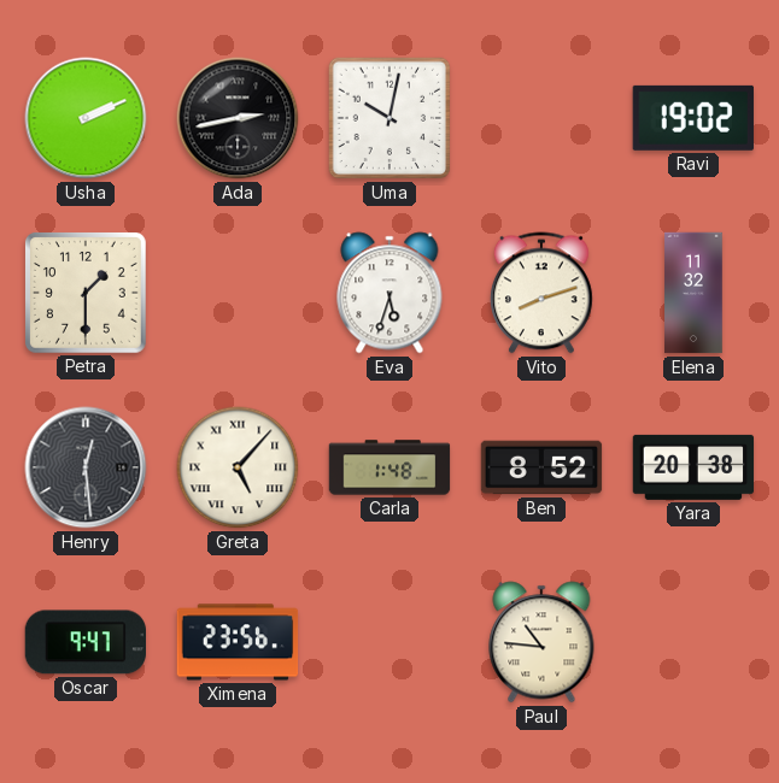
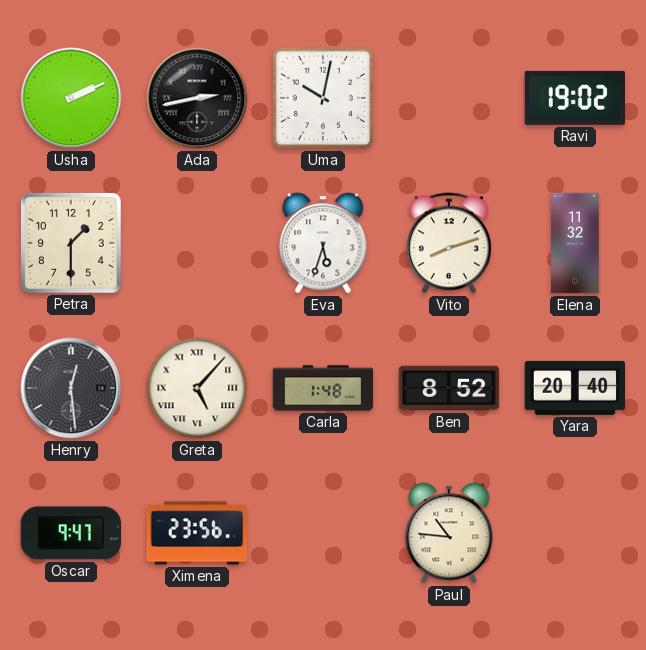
Yara: 20:38 -> 20:40 (575, 388)
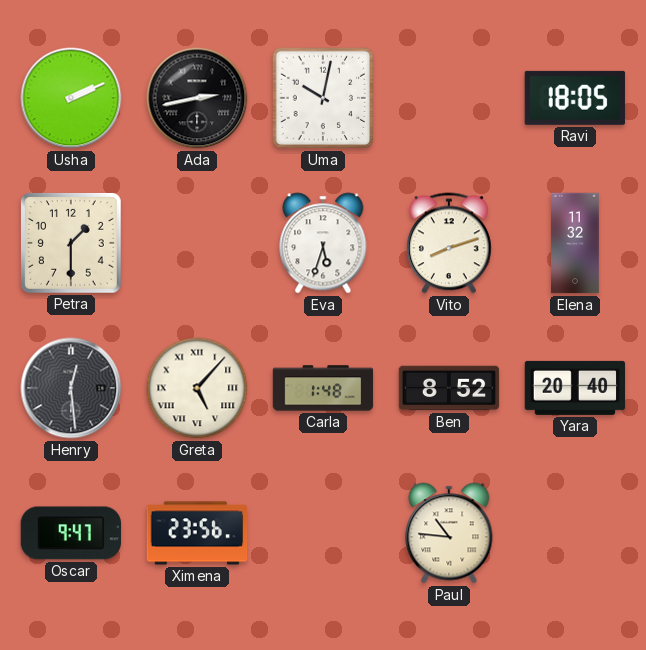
Ravi: 19:02 -> 18:05 (575, 98)
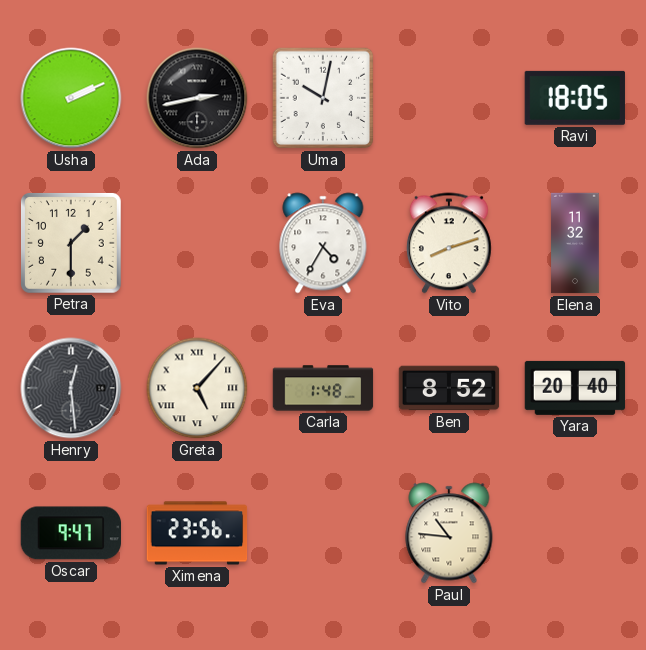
Eva: 5:33 -> 4:35 (323, 243)
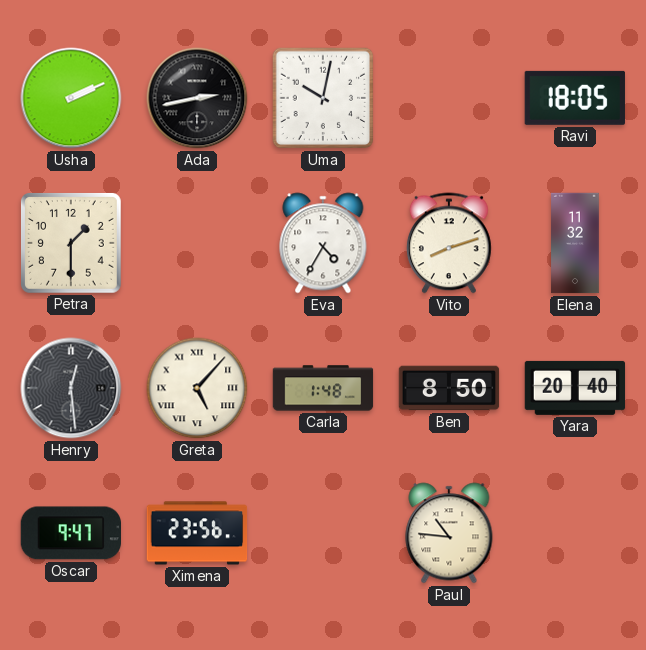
Ben: 8:52 -> 8:50 (449, 388)
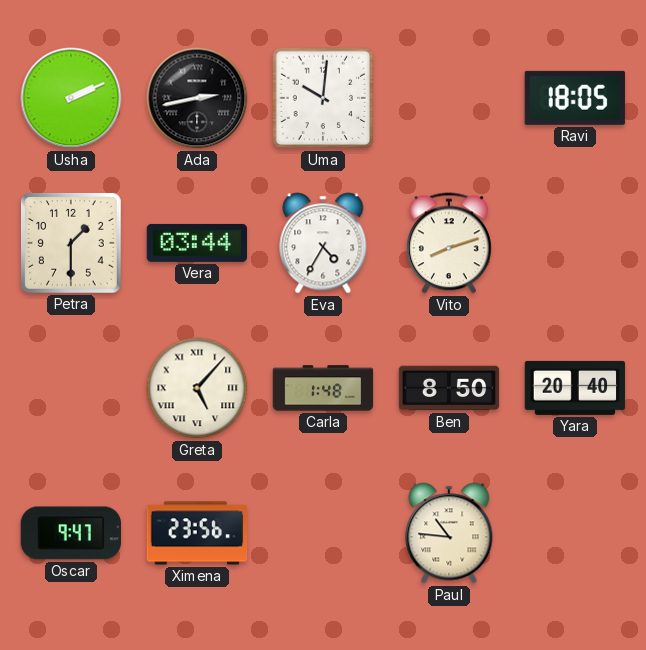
Uma: 10:02 -> 10:01 (323, 98)
Vera: none -> 03:44 (197, 243)
Elena: 11:32 -> none (575, 243)
Henry: 12:29 -> none (71, 388)
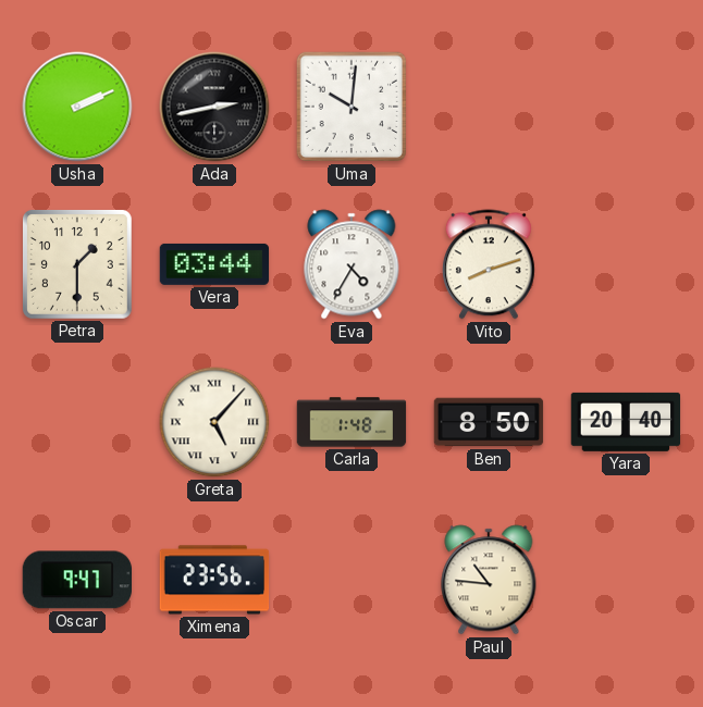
Ravi: 18:05 -> none (575, 98)
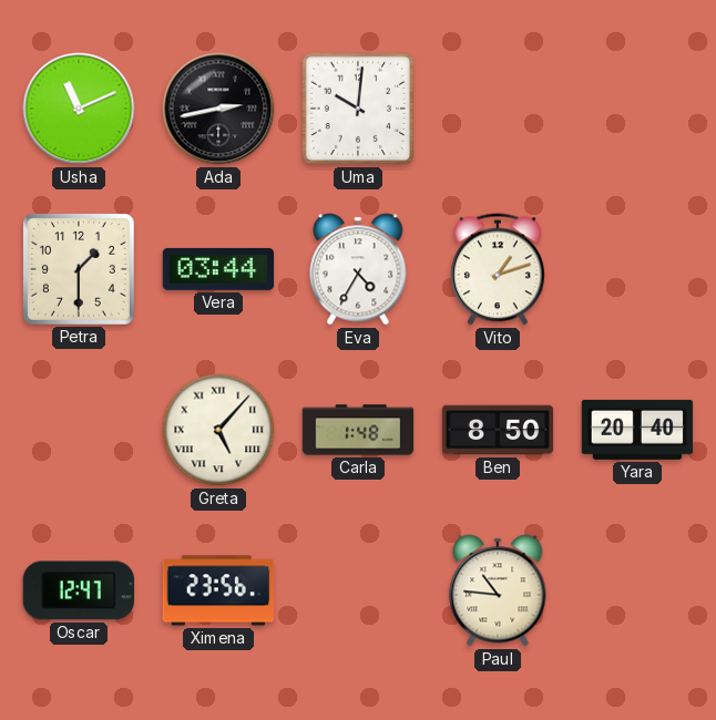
Usha: 2:11 -> 11:11 (79, 109)
Vito: 8:12 -> 1:12 (498, 269)
Oscar: 9:47 -> 12:47 (78, 590)
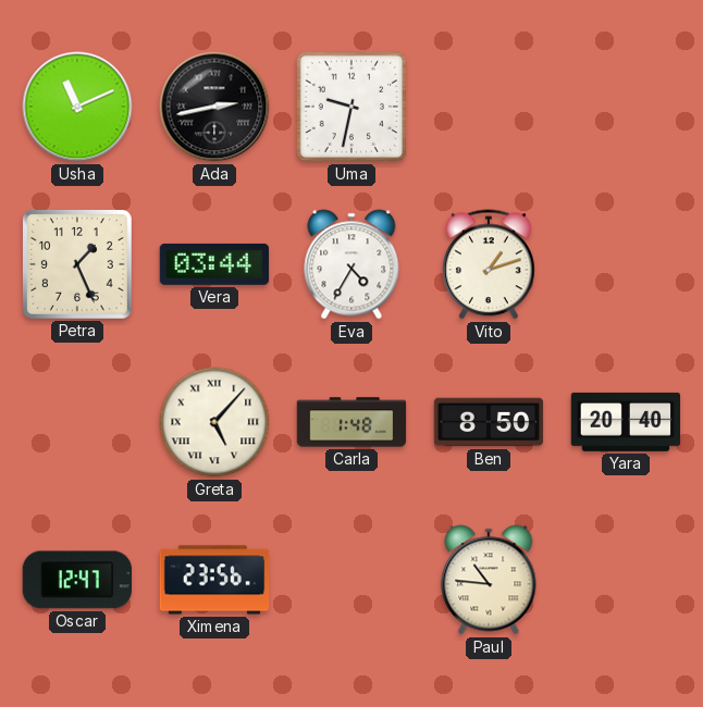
Uma: 10:01 -> 9:32 (351, 107)
Petra: 1:30 -> 1:26 (77, 264)
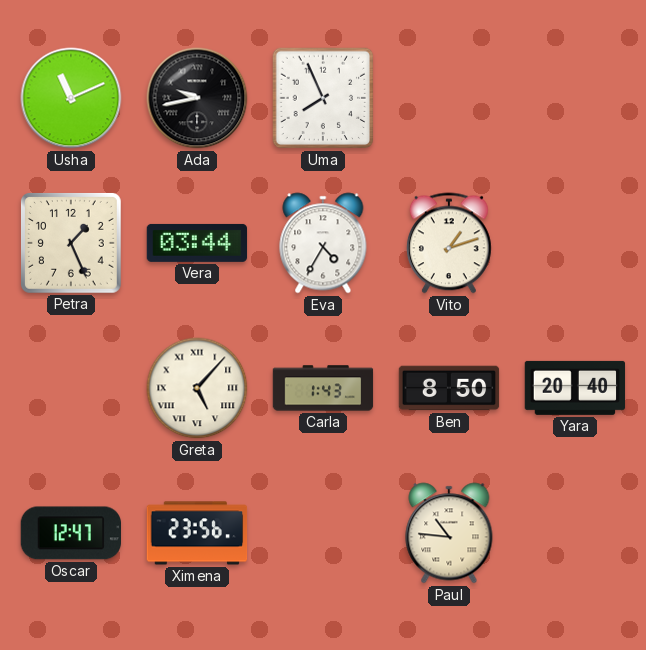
Ada: 2:43 -> 9:43 (197, 98)
Uma: 9:32 -> 7:56 (323, 98)
Carla: 1:48 -> 1:43 (323, 388)
